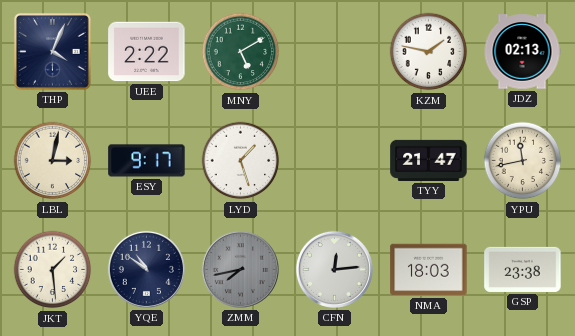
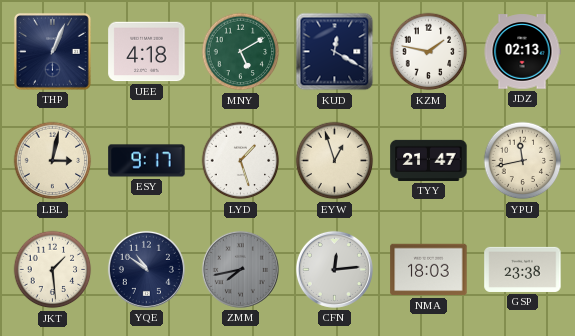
THP: 4:04 -> 1:04 (52, 51)
UEE: 2:22 -> 4:18 (147, 52)
KUD: none -> 12:20 (335, 52)
EYW: none -> 12:57 (335, 161)
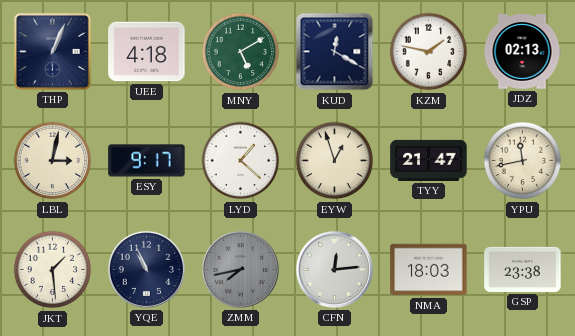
LYD: 1:27 -> 1:22 (241, 161)
YQE: 10:51 -> 10:56 (146, 269)
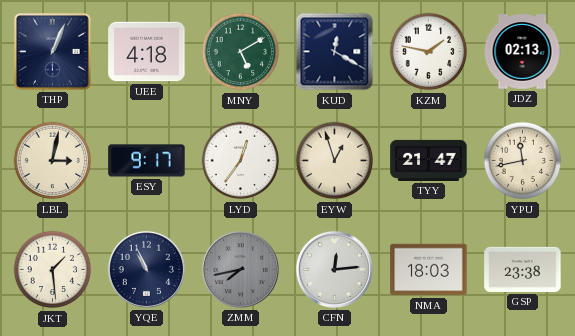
LYD: 1:22 -> 12:36 (241, 161)
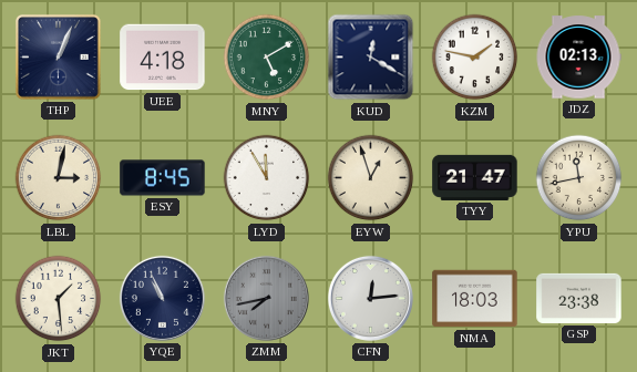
ESY: 9:17 -> 8:45 (163, 178)
LYD: 12:36 -> 11:55 (267, 178)
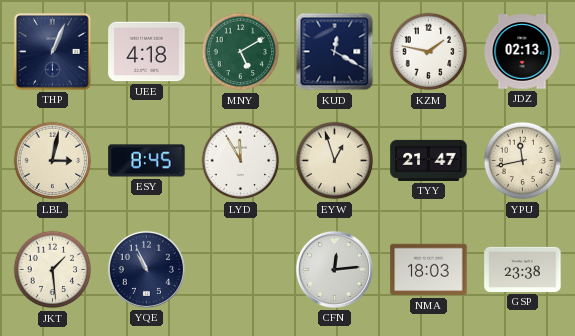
ZMM: 7:43 -> none (266, 298)
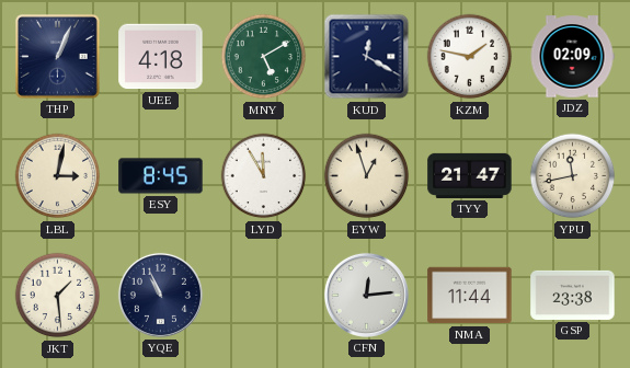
JDZ: 02:13 -> 02:09 (572, 57)
NMA: 18:03 -> 11:44 (470, 296)
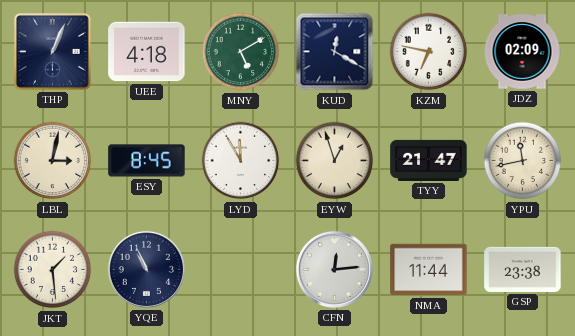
KZM: 1:47 -> 6:47 (429, 52)
